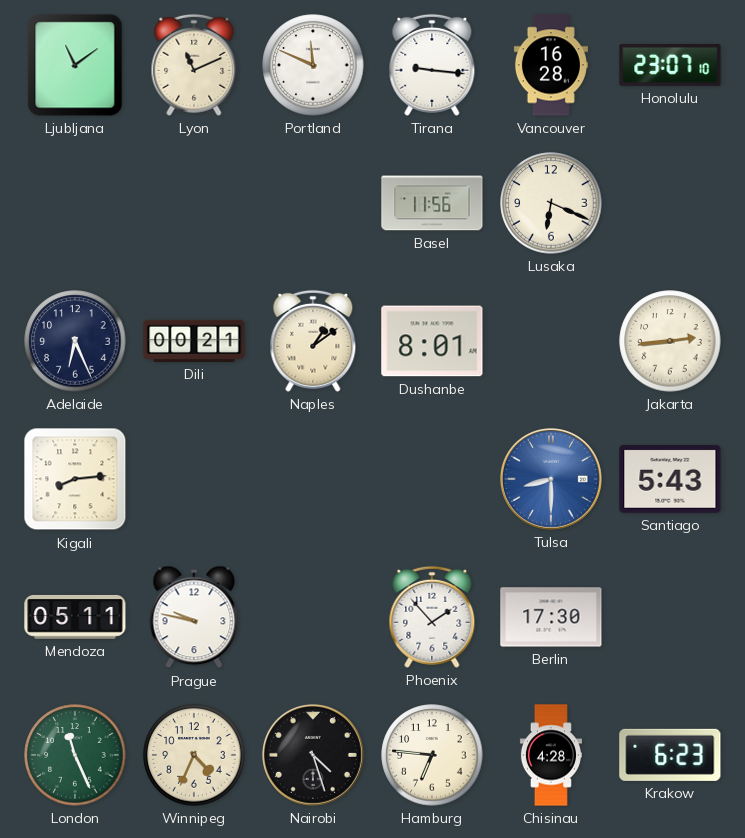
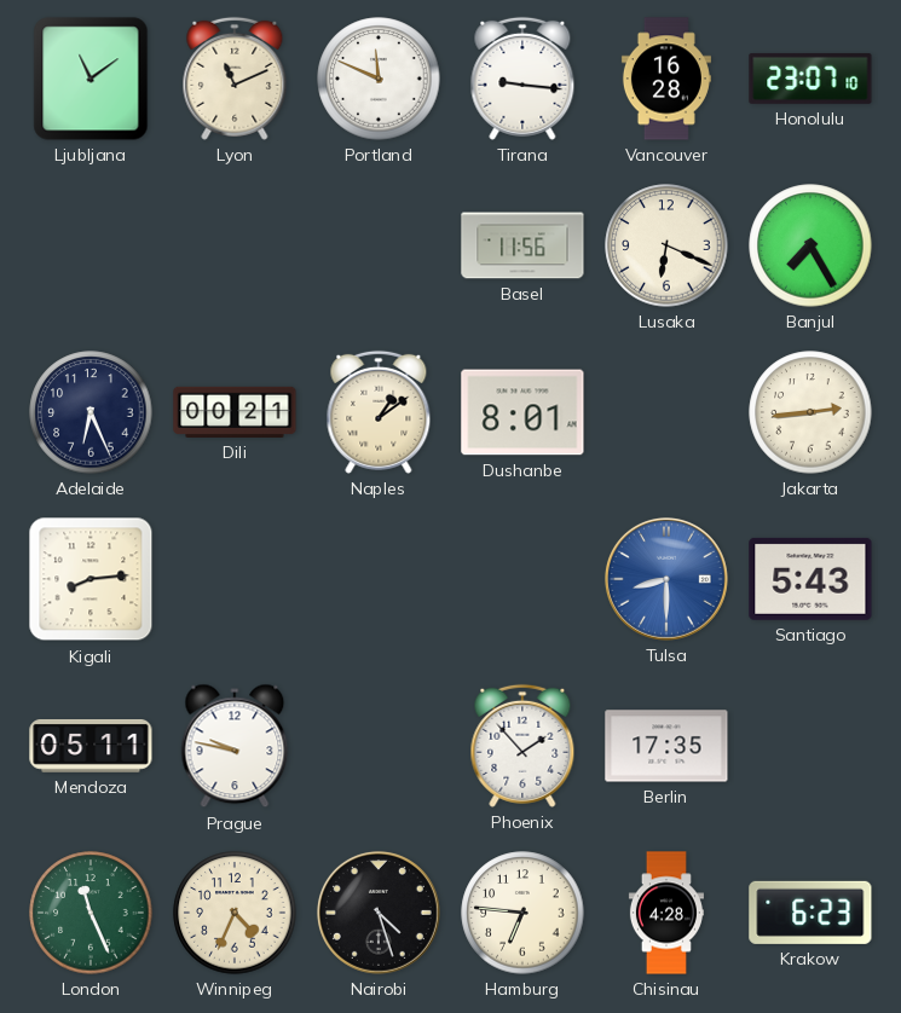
Banjul: none -> 7:25 (810, 245)
Berlin: 17:30 -> 17:35 (666, 746)
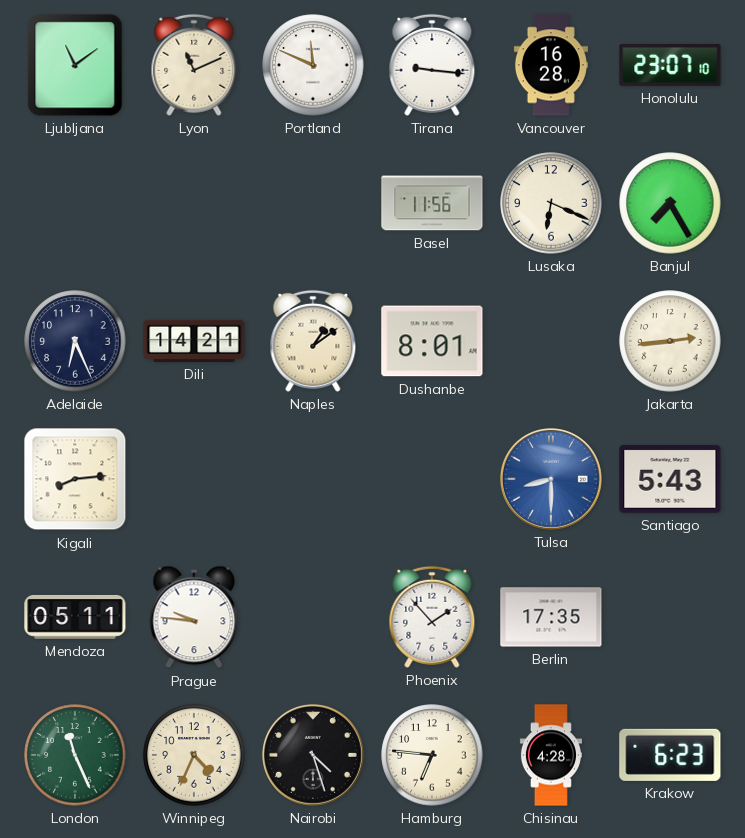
Dili: 00:21 -> 14:21 (194, 341)
Prague: 9:47 -> 9:46 (194, 617)
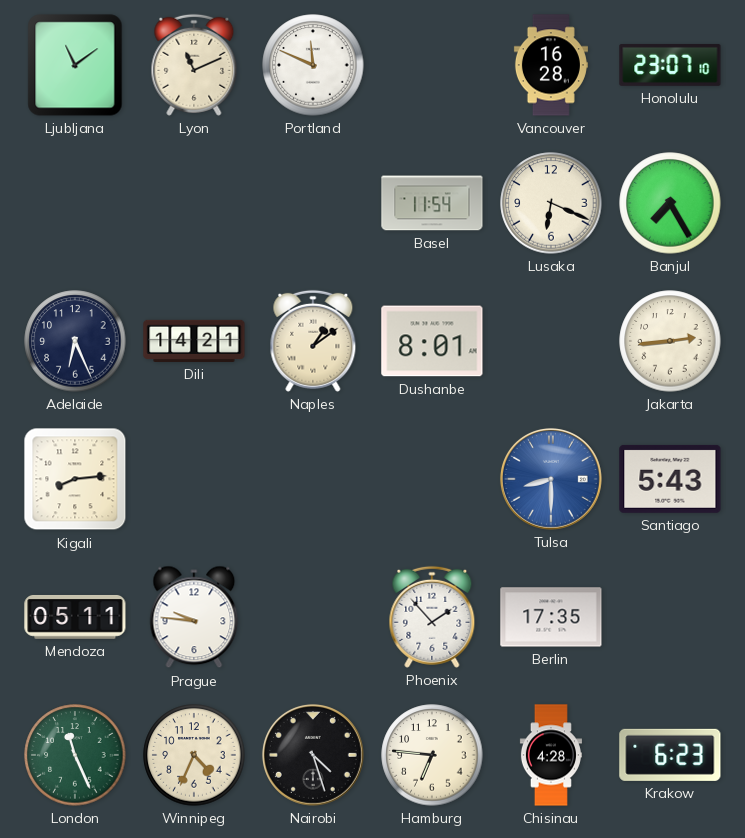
Tirana: 9:16 -> none (432, 65)
Basel: 11:56 -> 11:54 (432, 203)
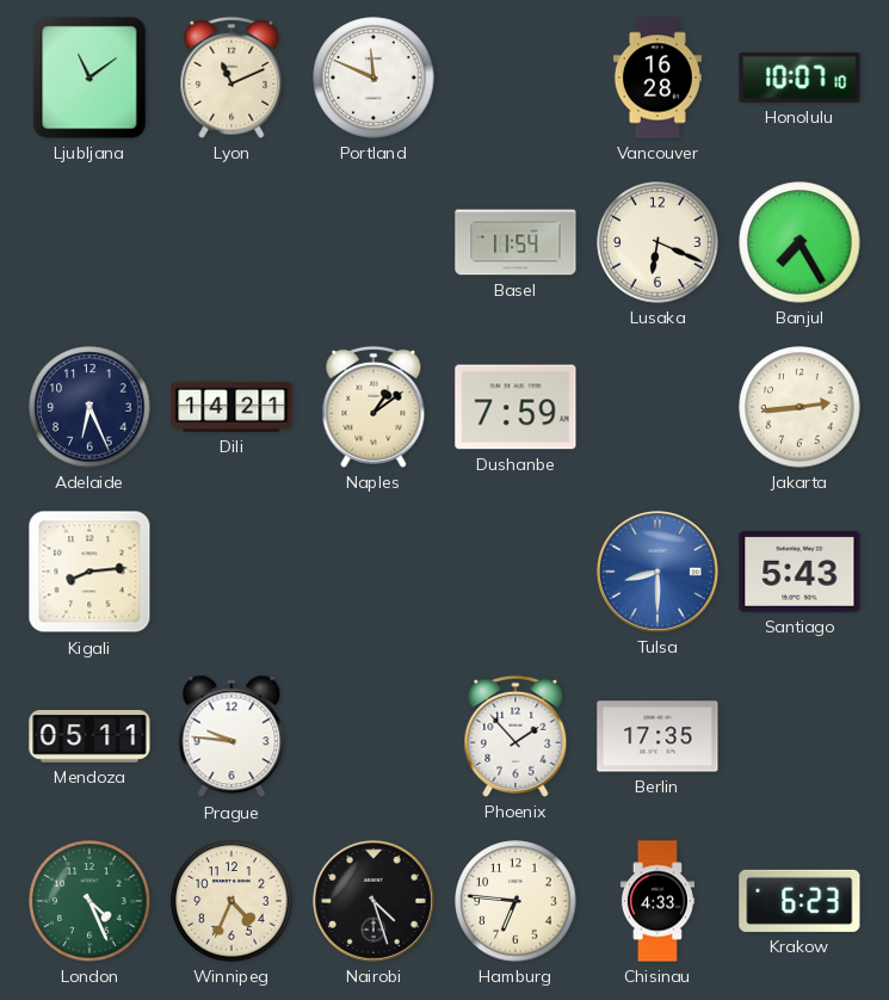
Honolulu: 23:07 -> 10:07 (800, 78)
Dushanbe: 8:01 -> 7:59 (516, 407)
London: 11:26 -> 4:26 (89, 901)
Chisinau: 4:28 -> 4:33 (658, 901)
